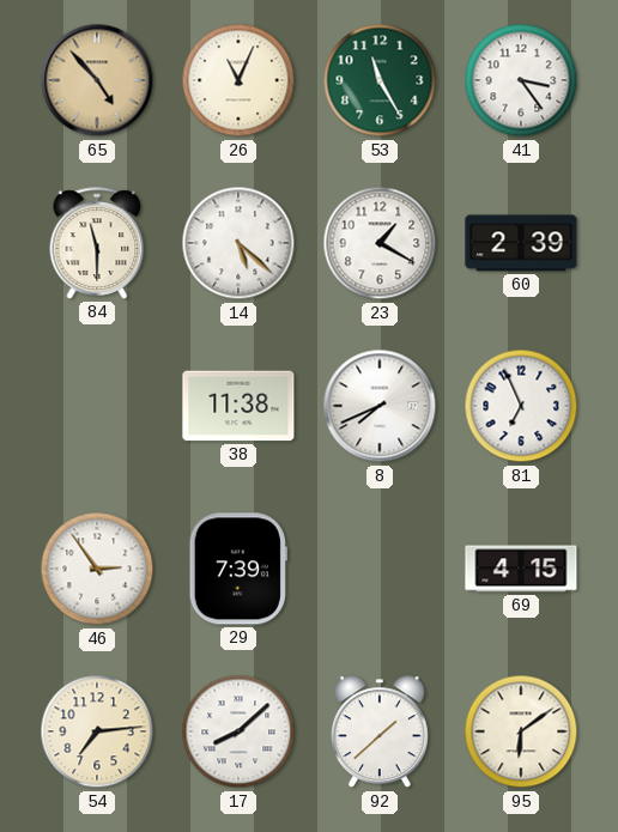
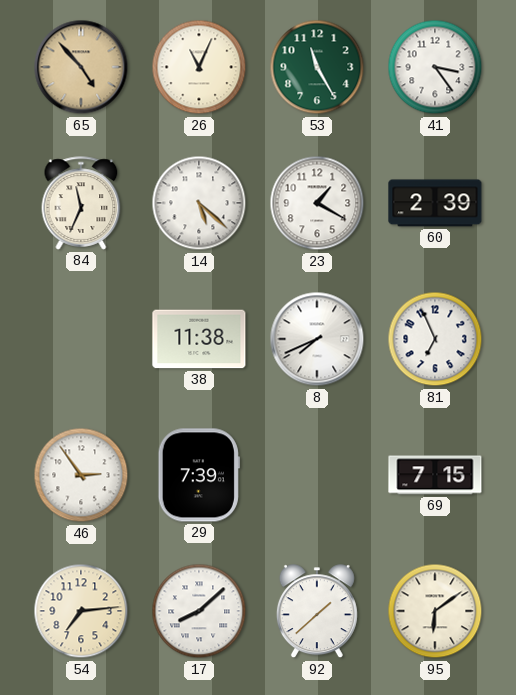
84: 11:30 -> 11:34 (81, 203)
69: 4:15 -> 7:15 (435, 475)
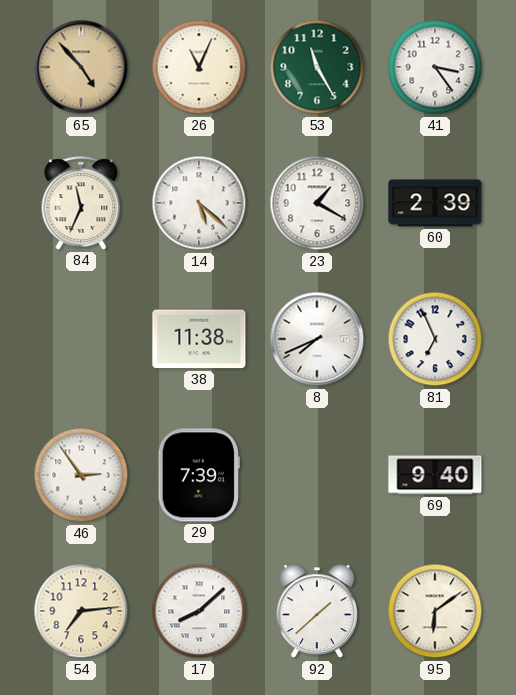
69: 7:15 -> 9:40 (435, 475)
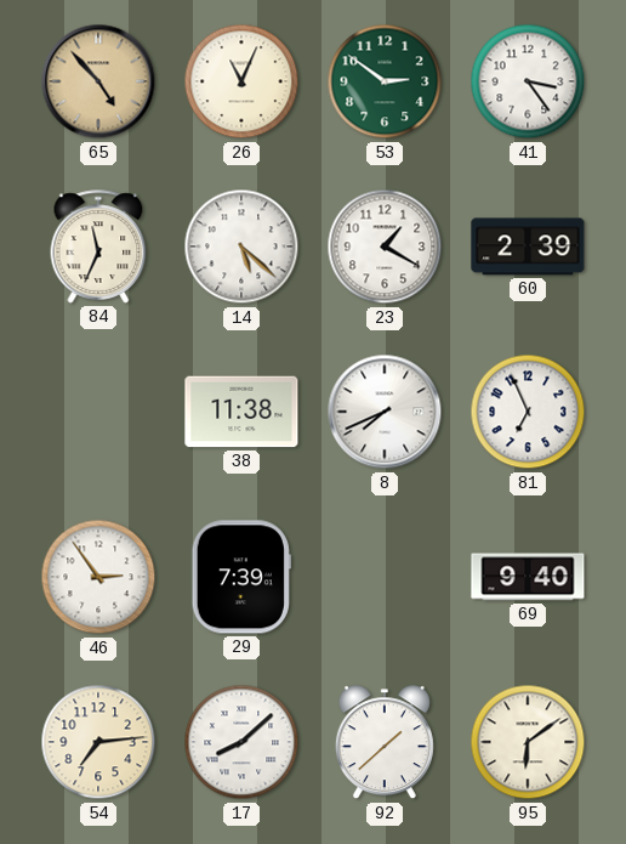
53: 11:25 -> 2:51 (385, 81)
